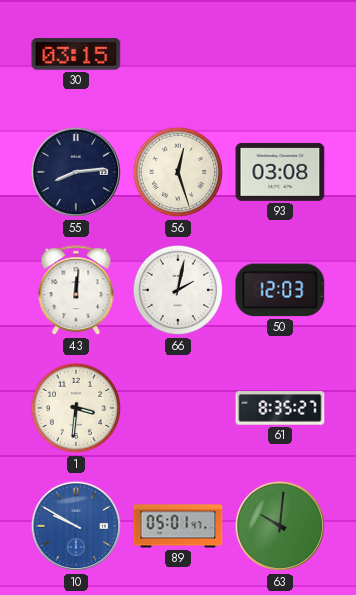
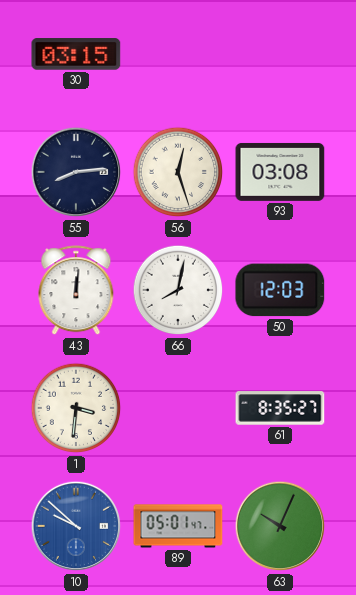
66: 2:02 -> 8:02 (178, 290)
10: 9:50 -> 9:52 (76, 526)
63: 10:01 -> 10:04 (280, 526)
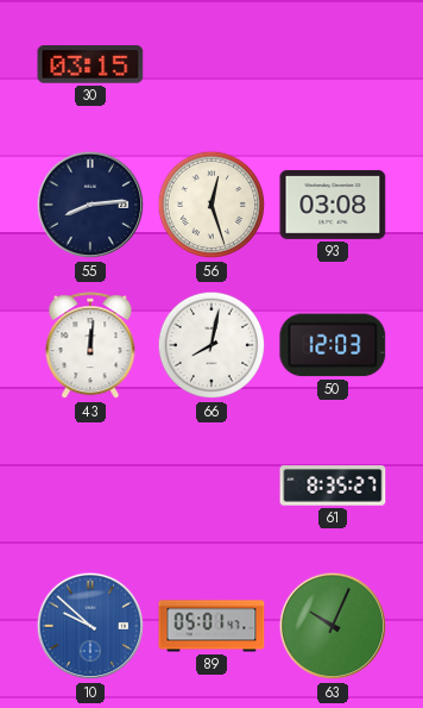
1: 3:31 -> none (76, 408)
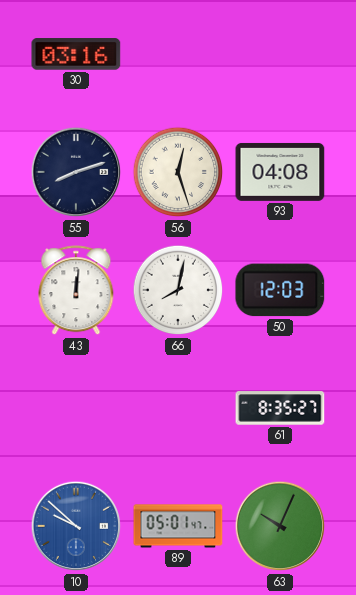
30: 03:15 -> 03:16 (76, 54)
55: 8:14 -> 8:12 (76, 172)
93: 03:08 -> 04:08 (280, 172)
